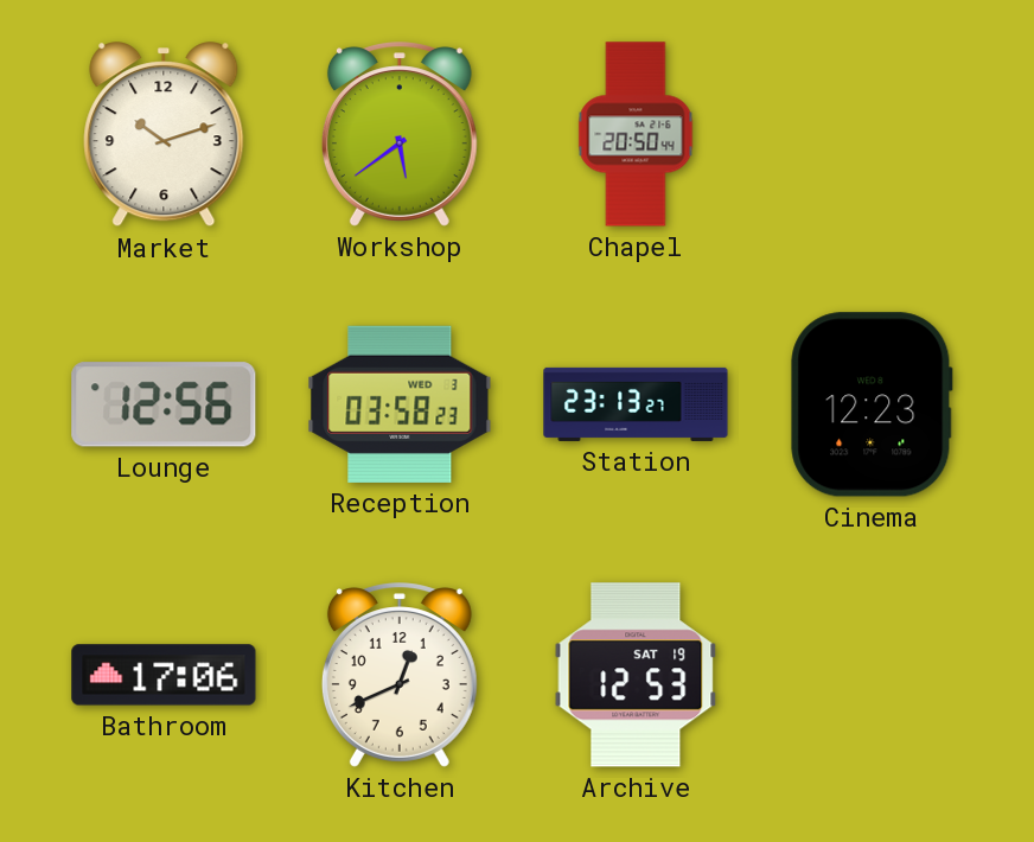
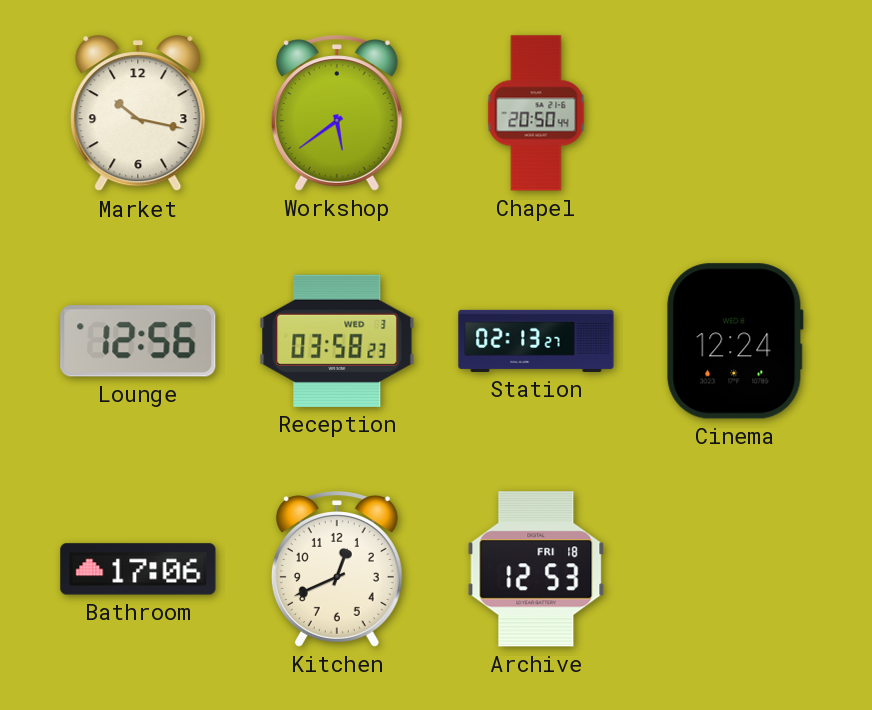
Market: 10:12 -> 10:17 (138, 114)
Station: 23:13 -> 02:13 (536, 341)
Cinema: 12:23 -> 12:24 (735, 341)
Archive date: SAT 19 -> FRI 18 (536, 569)
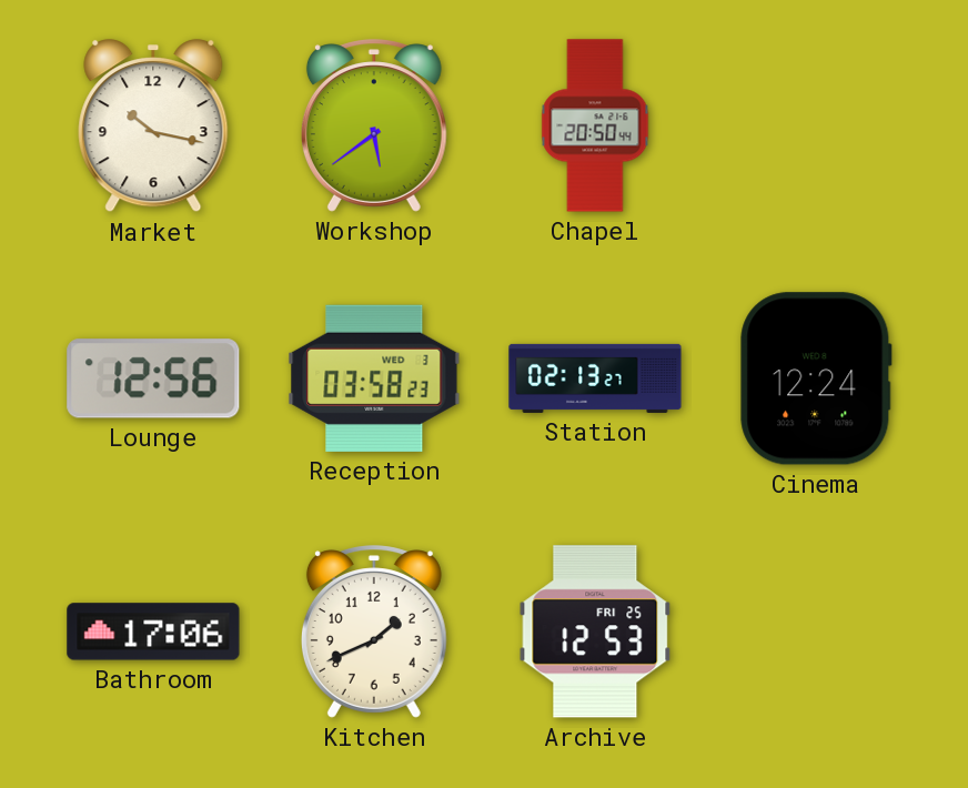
Kitchen: 12:41 -> 1:41 (374, 632)
Archive date: FRI 18 -> FRI 25 (595, 632)
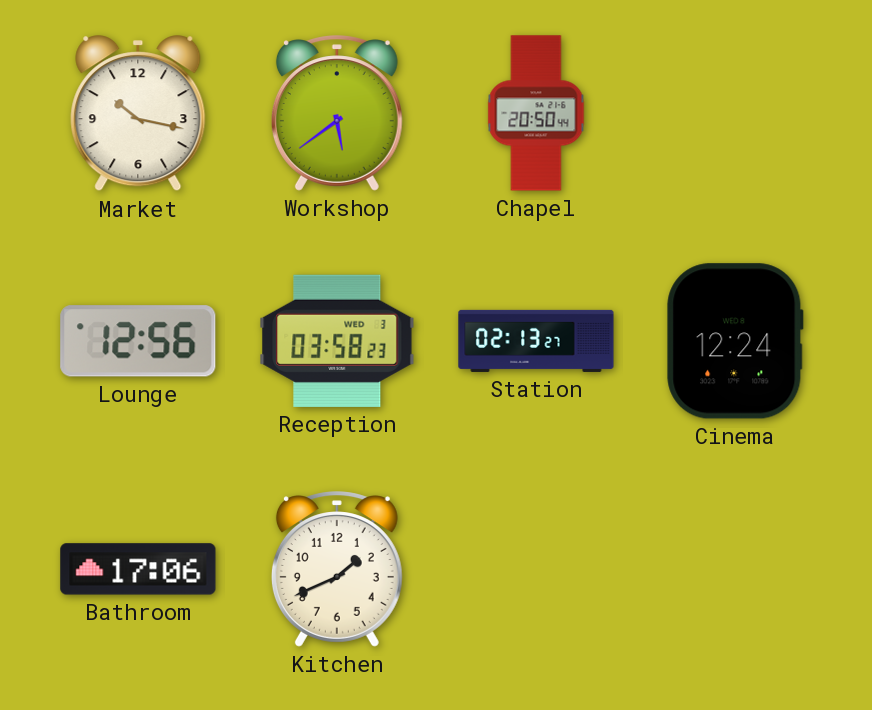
Archive: 12:53 -> none (595, 632)
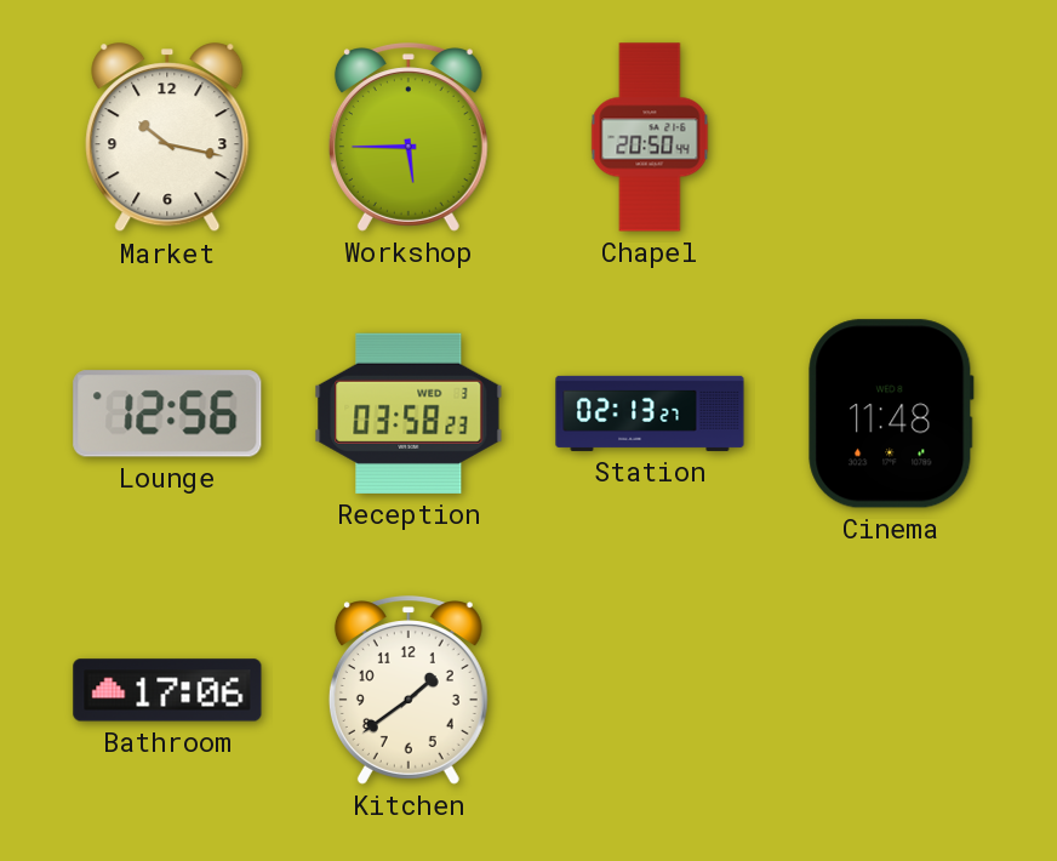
Workshop: 5:39 -> 5:45 (408, 137)
Cinema: 12:24 -> 11:48 (891, 414)
Kitchen: 1:41 -> 1:39 (408, 690)
